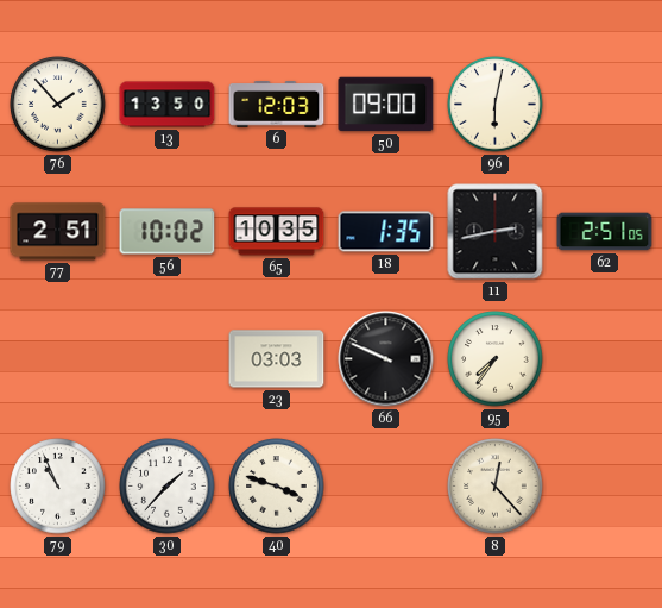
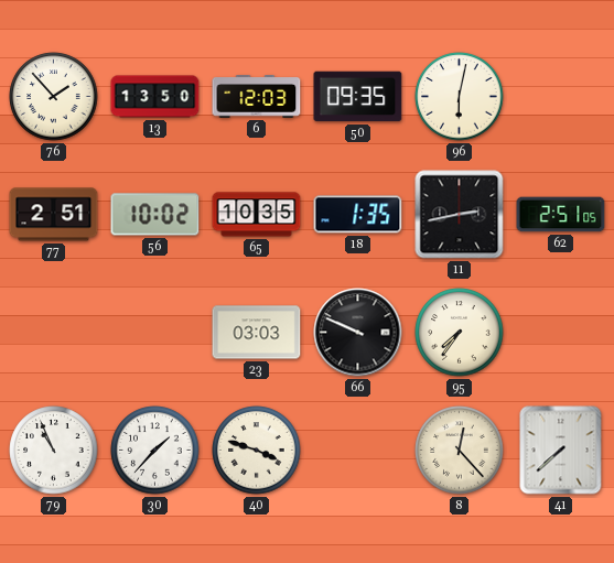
50: 09:00 -> 09:35 (358, 97)
41: none -> 7:38 (561, 451)
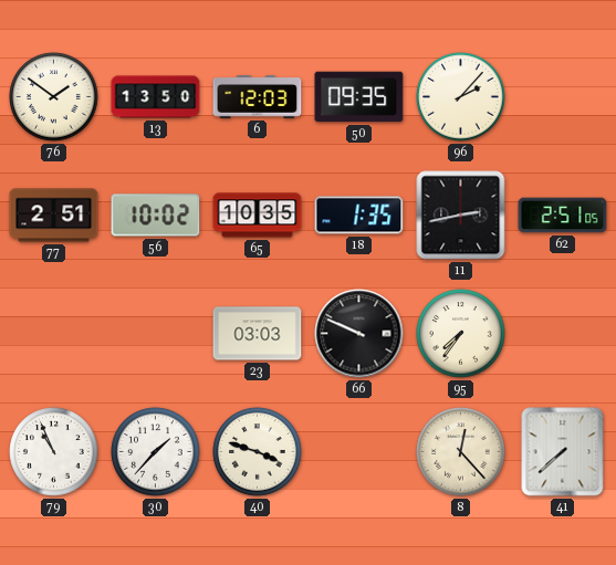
76: 1:53 -> 1:51 (54, 97)
96: 6:02 -> 2:07 (461, 97)
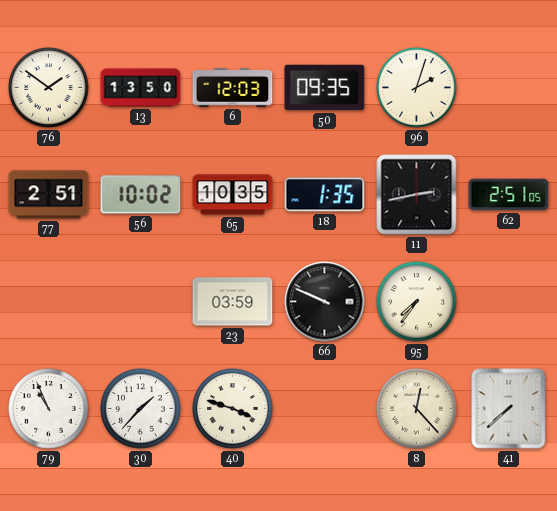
96: 2:07 -> 2:03 (417, 88)
23: 03:03 -> 03:59 (233, 302)
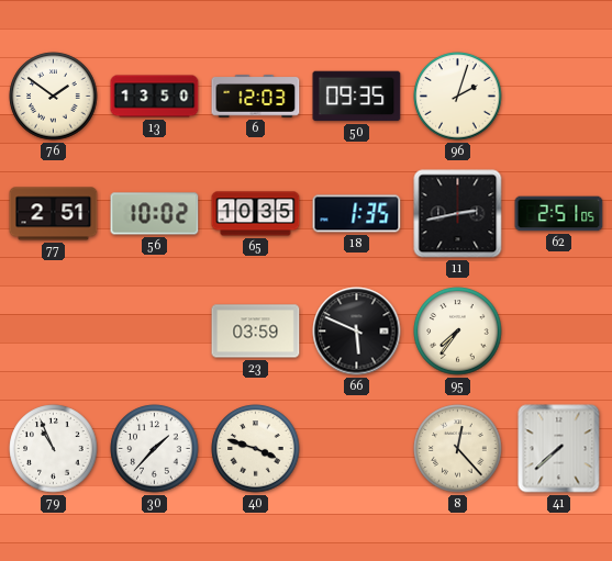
66: 9:49 -> 5:49 (357, 332)
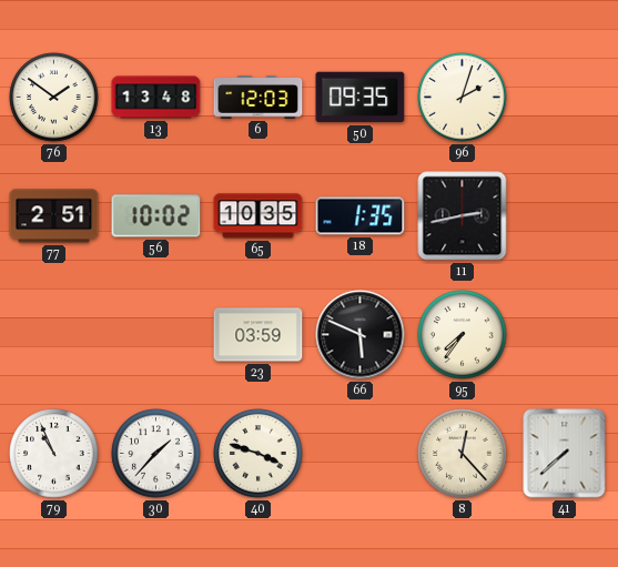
13: 13:50 -> 13:48 (156, 98)
62: 2:51 -> none (559, 214)
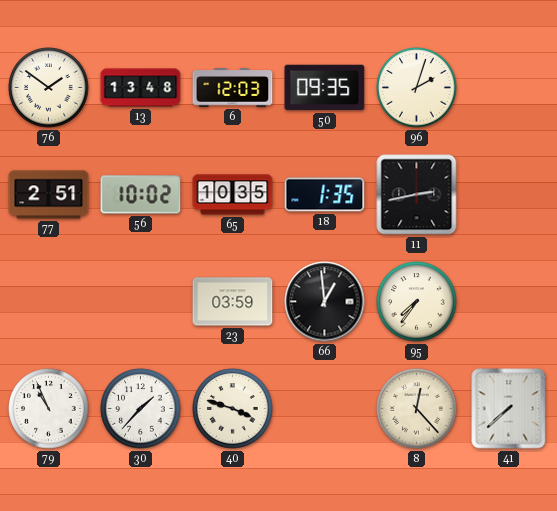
66: 5:49 -> 12:59 (325, 302)
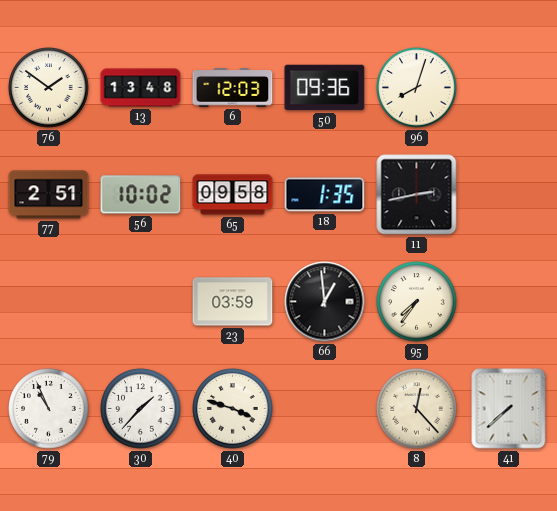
50: 09:35 -> 09:36 (325, 88)
96: 2:03 -> 8:03 (417, 88)
65: 10:35 -> 09:58 (233, 195)
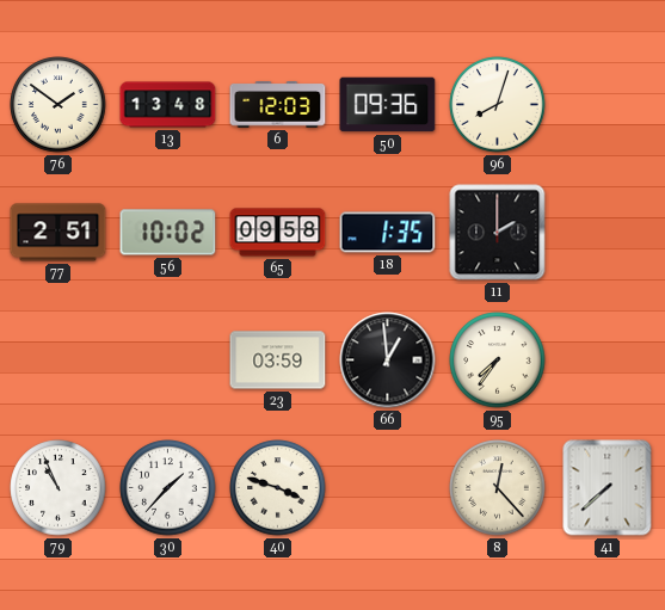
11: 2:43 -> 2:00 (498, 233)
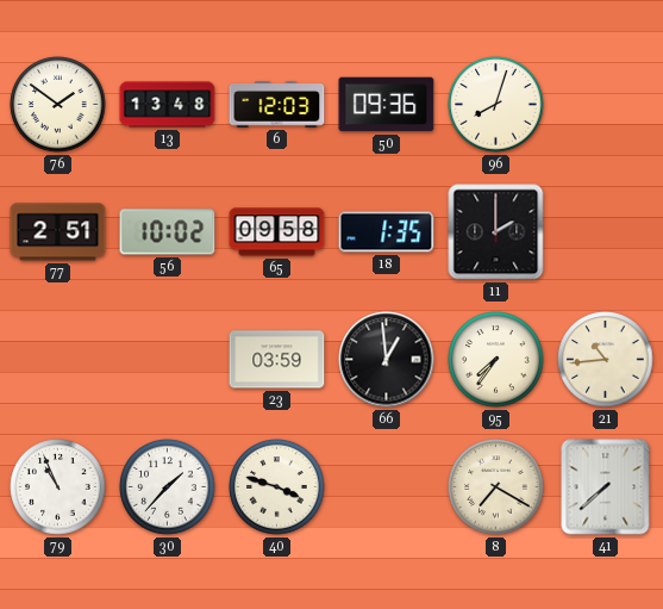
21: none -> 10:44 (606, 360)
8: 12:23 -> 7:20 (496, 487)
